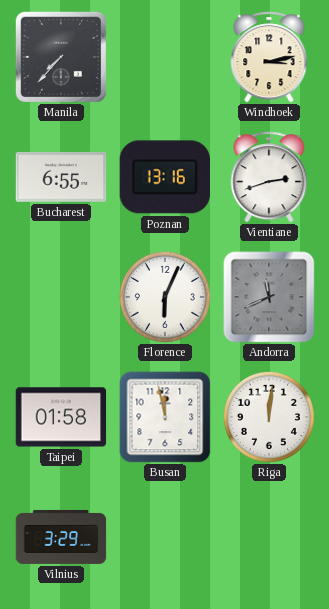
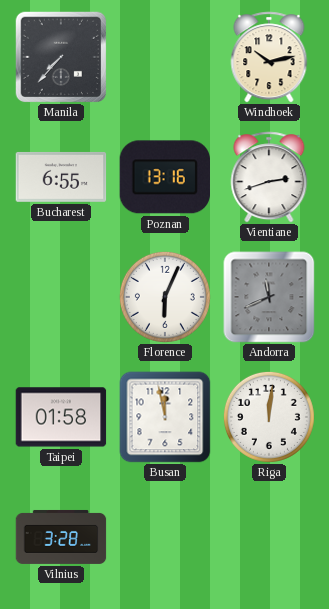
Windhoek: 3:13 -> 10:13 (269, 57)
Vilnius: 3:29 -> 3:28 (61, 537)
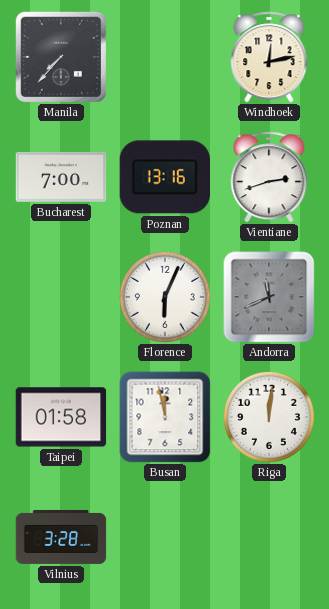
Windhoek: 10:13 -> 12:13 (269, 57)
Bucharest: 6:55 -> 7:00 (61, 177)
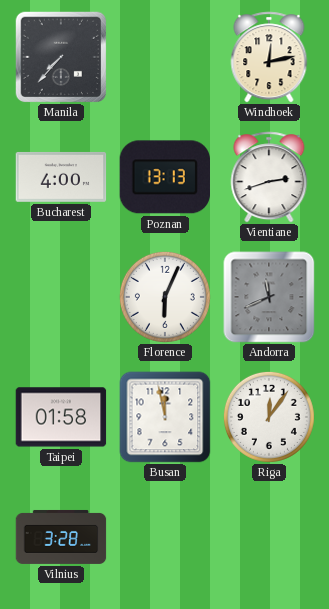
Bucharest: 7:00 -> 4:00 (61, 177)
Poznan: 13:16 -> 13:13 (164, 177)
Riga: 12:01 -> 12:06 (269, 417)
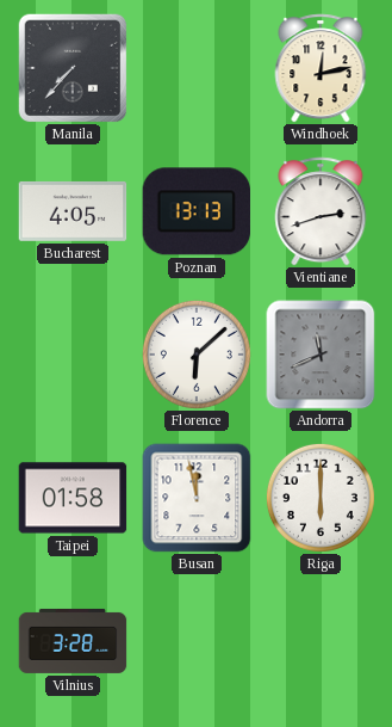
Bucharest: 4:00 -> 4:05 (73, 211)
Florence: 6:04 -> 6:08 (197, 355)
Riga: 12:06 -> 6:00 (321, 498)
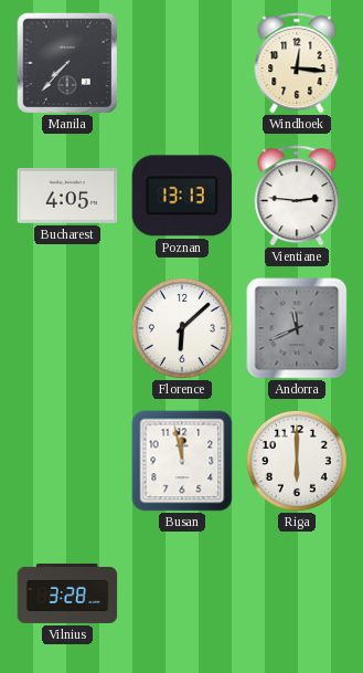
Windhoek: 12:13 -> 12:16 (297, 63)
Vientiane: 2:42 -> 2:46 (297, 196)
Taipei: 01:58 -> none (73, 498)
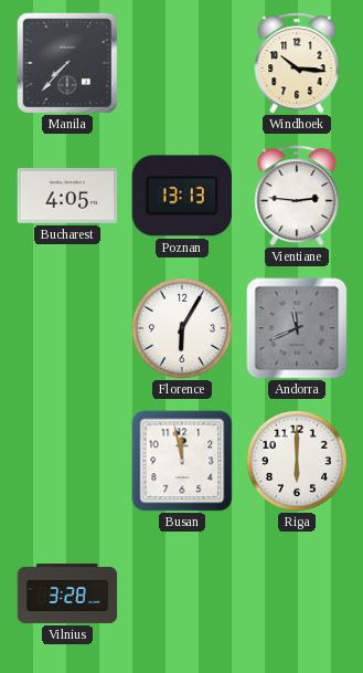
Windhoek: 12:16 -> 10:16 (297, 63)
Florence: 6:08 -> 6:05 (182, 328)
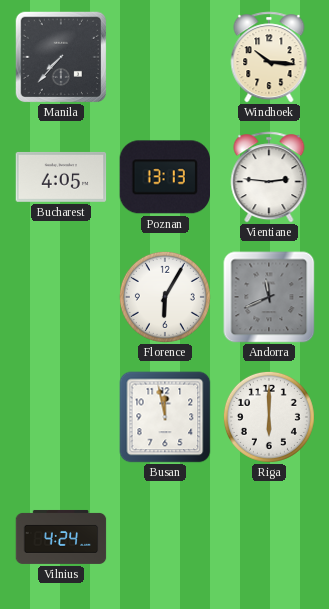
Vilnius: 3:28 -> 4:24 (61, 537)
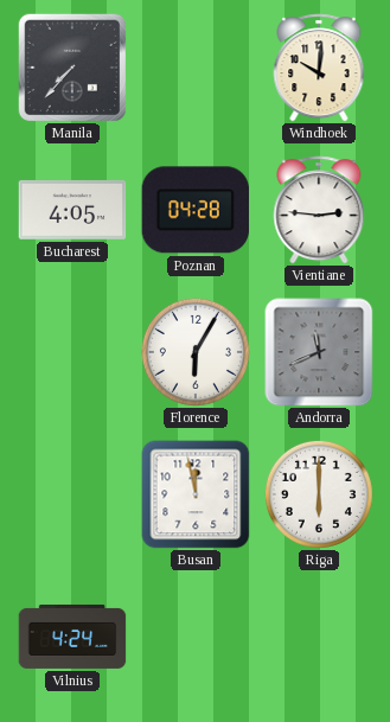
Windhoek: 10:16 -> 10:01 (319, 68)
Poznan: 13:13 -> 04:28 (194, 210)
